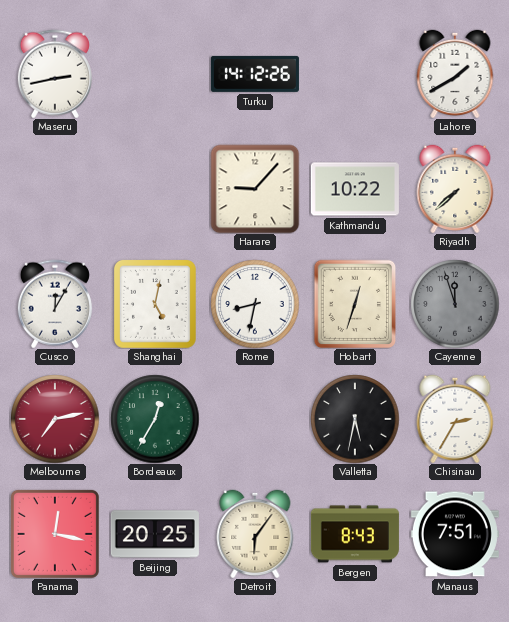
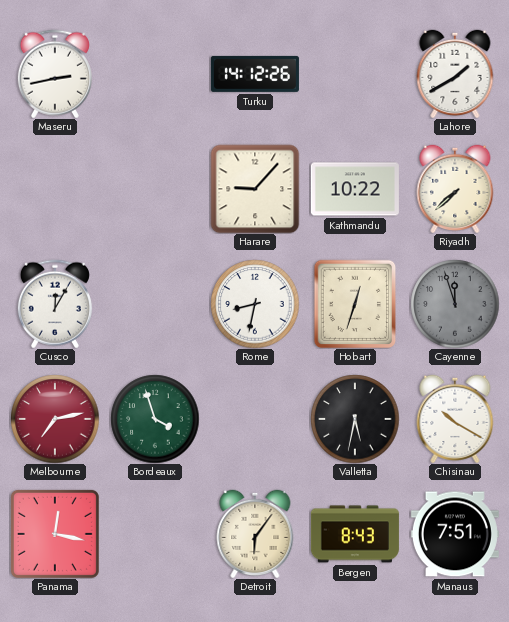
Shanghai: 5:02 -> none (155, 304)
Bordeaux: 12:35 -> 3:57 (155, 419)
Chisinau: 2:35 -> 10:20 (455, 418)
Beijing: 20:25 -> none (155, 534)
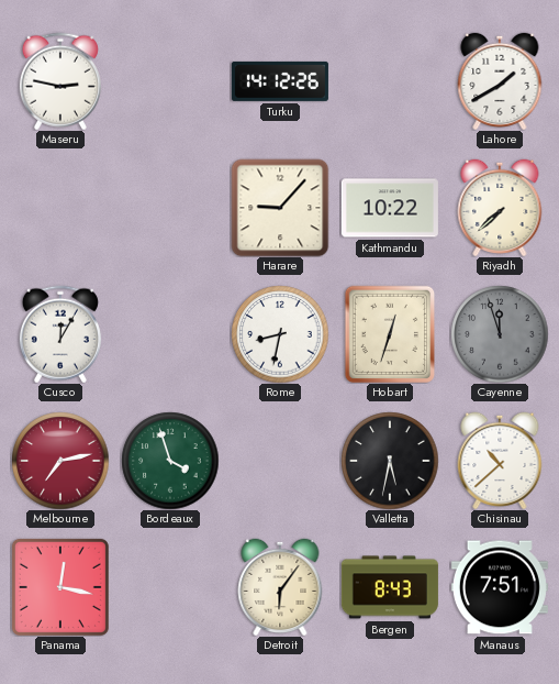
Maseru: 2:43 -> 2:47 (60, 81)
Chisinau: 10:20 -> 10:38 (500, 460)
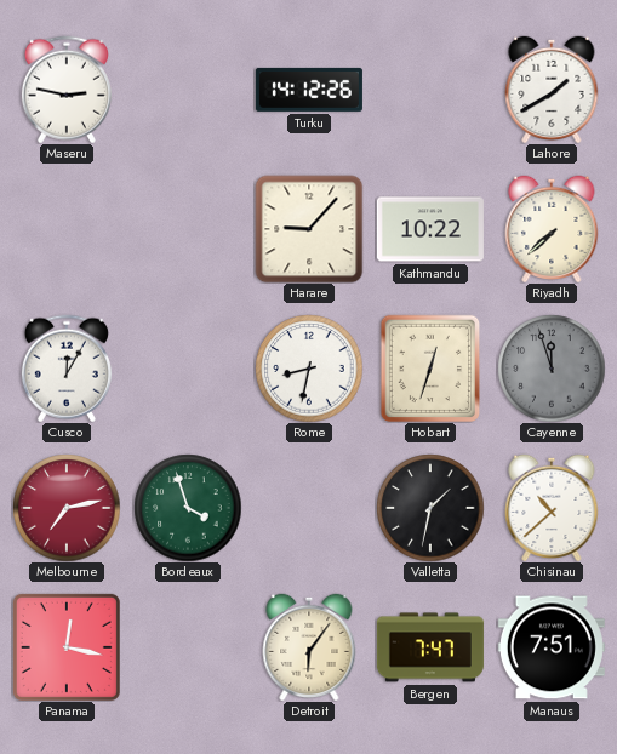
Valletta: 5:32 -> 1:32 (430, 508)
Bergen: 8:43 -> 7:47 (430, 647)
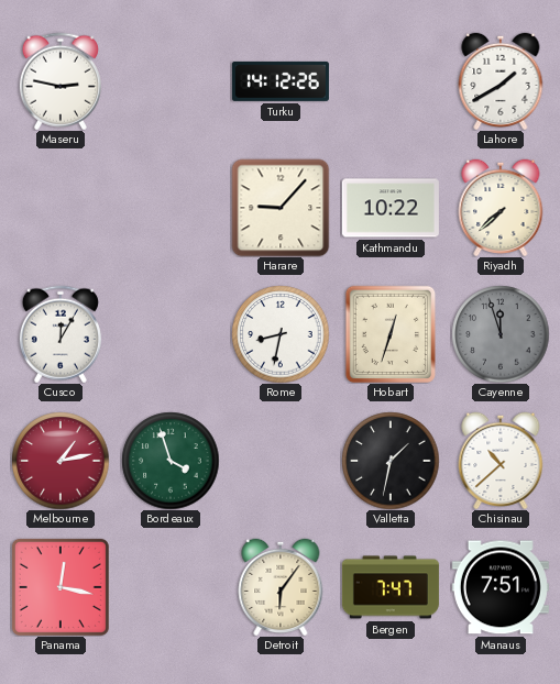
Melbourne: 7:13 -> 1:13 (61, 461)
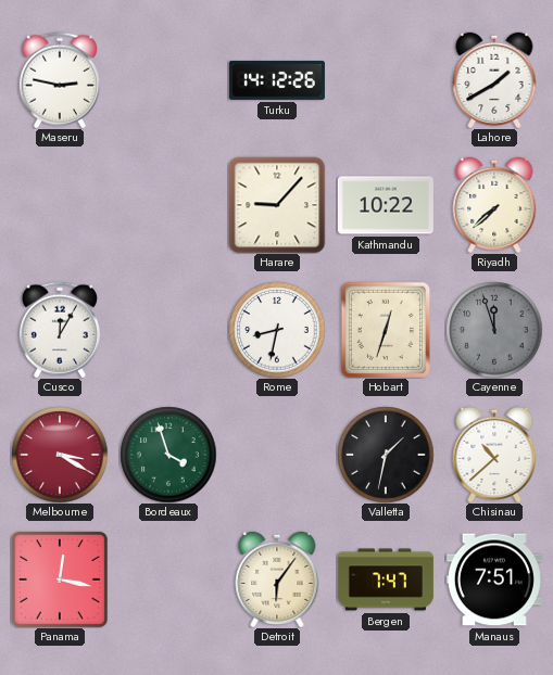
Melbourne: 1:13 -> 3:20 (60, 455)
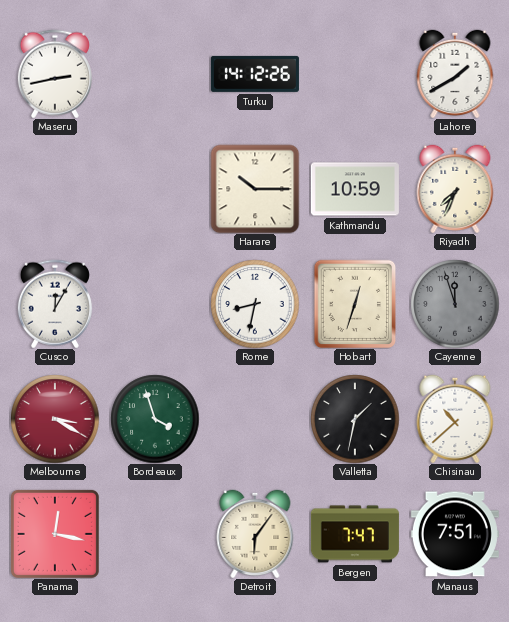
Maseru: 2:47 -> 2:43 (55, 74)
Harare: 9:07 -> 10:15 (255, 189)
Kathmandu: 10:22 -> 10:59 (355, 189)
Riyadh: 7:38 -> 7:34 (455, 188)
